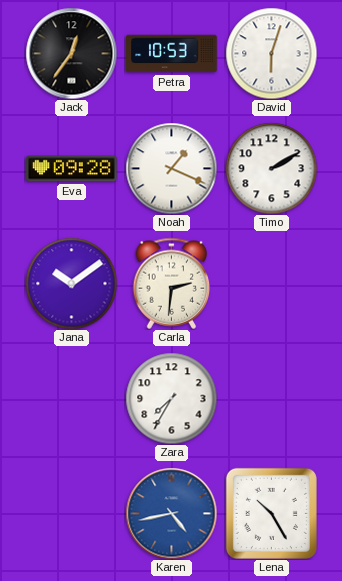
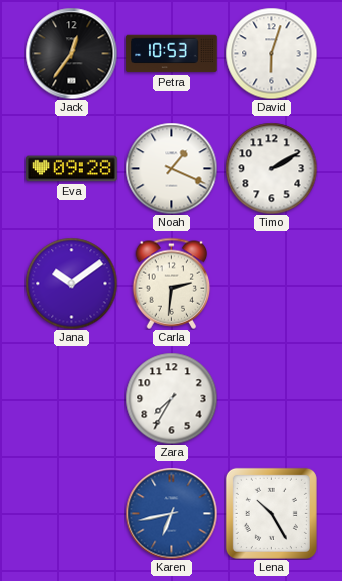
Karen: 4:43 -> 6:43 (171, 513)
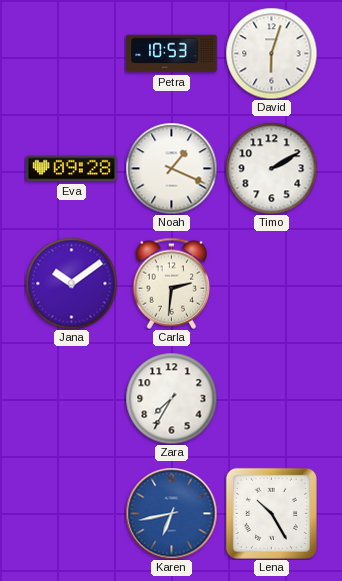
Jack: 12:36 -> none (71, 53)
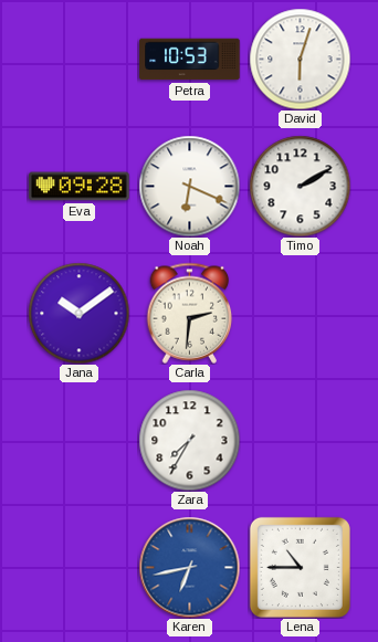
Noah: 1:19 -> 6:19 (189, 186)
Lena: 10:25 -> 10:45 (300, 567)
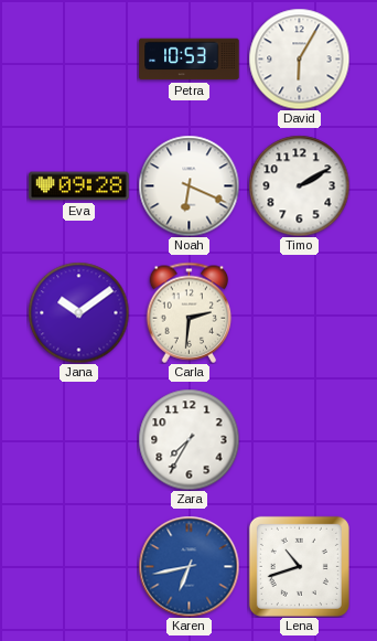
David: 6:03 -> 6:05 (299, 58)
Lena: 10:45 -> 10:42 (299, 566)
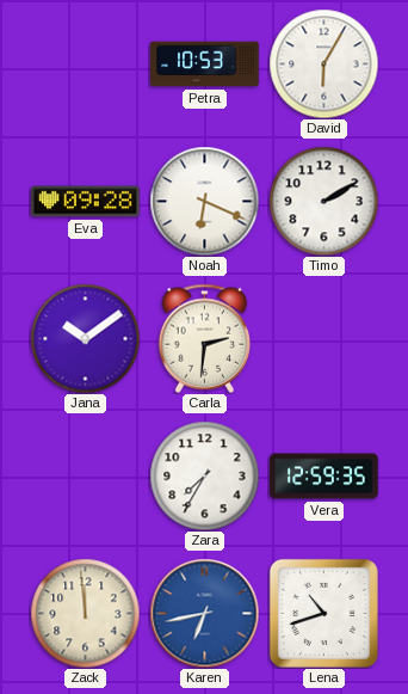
Vera: none -> 12:59 (324, 477)
Zack: none -> 11:59 (85, 613)
